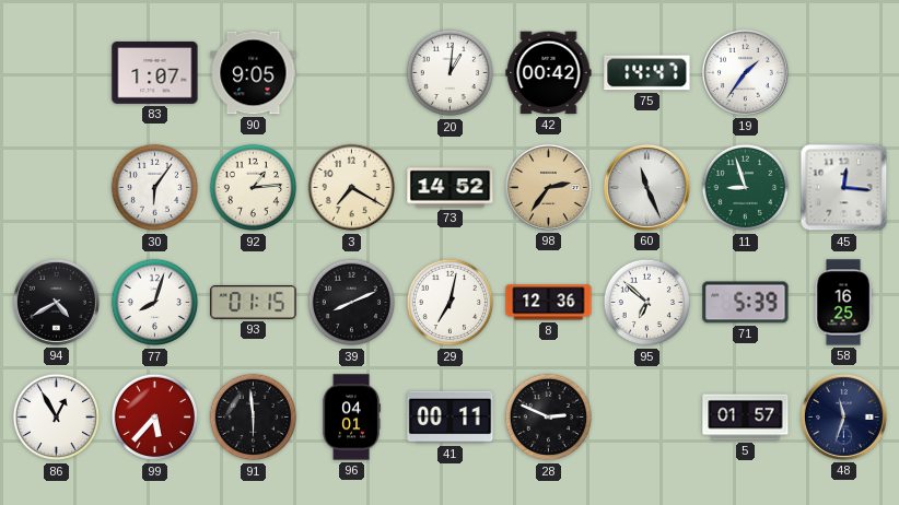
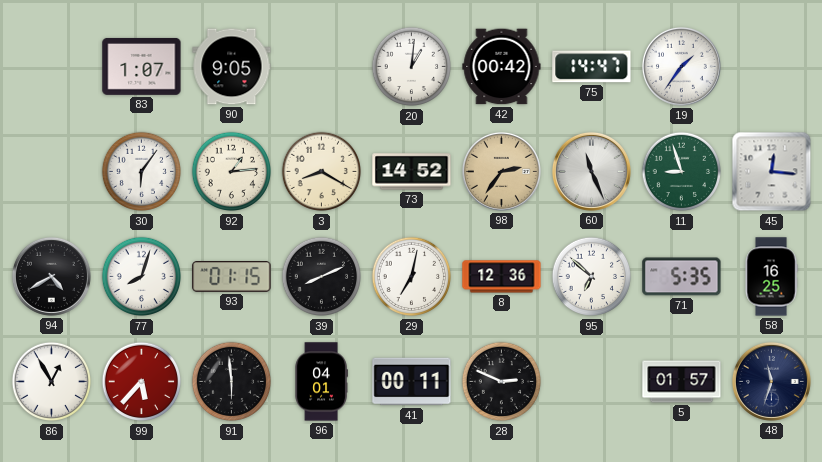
3: 7:20 -> 8:20 (322, 172)
71: 5:39 -> 5:35 (682, 277)
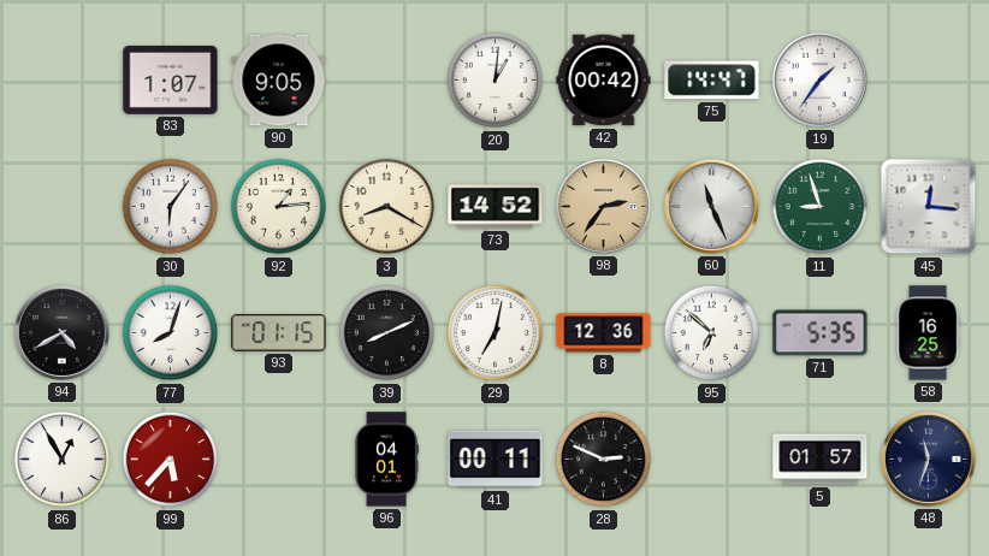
91: 5:59 -> none (232, 382)
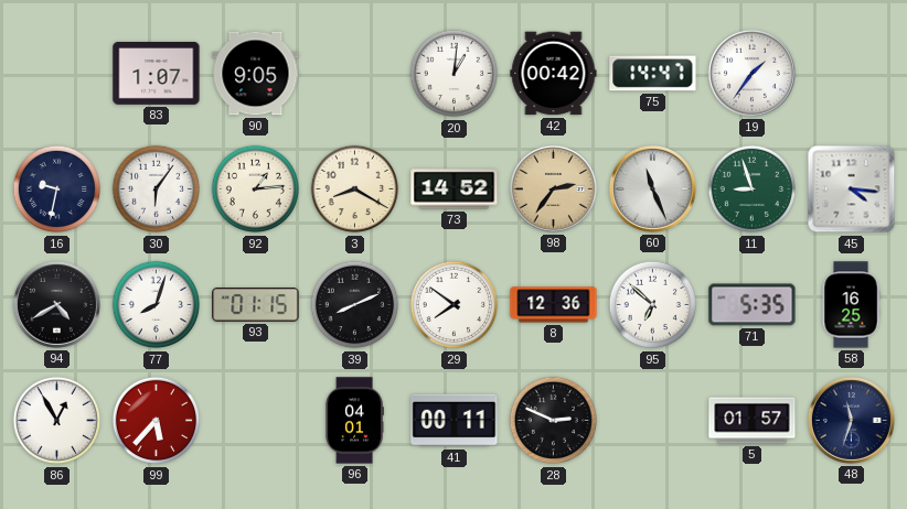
16: none -> 9:32 (57, 189)
45: 12:16 -> 4:16 (852, 189)
29: 7:02 -> 7:51 (455, 305)
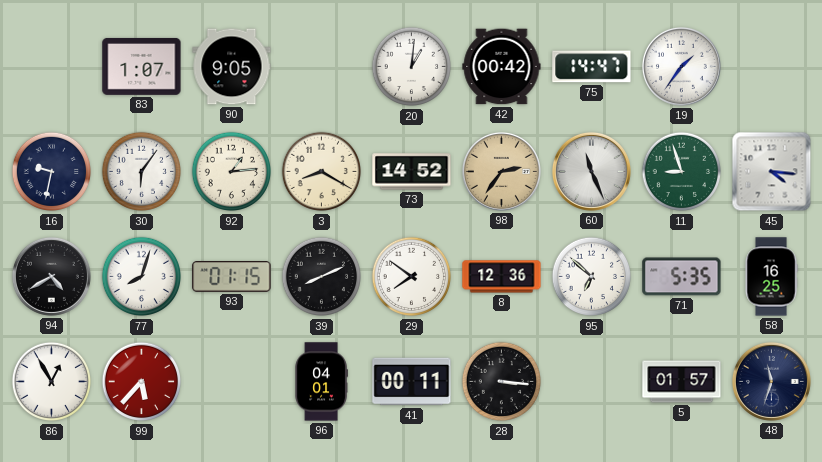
28: 2:49 -> 3:16 (502, 382)
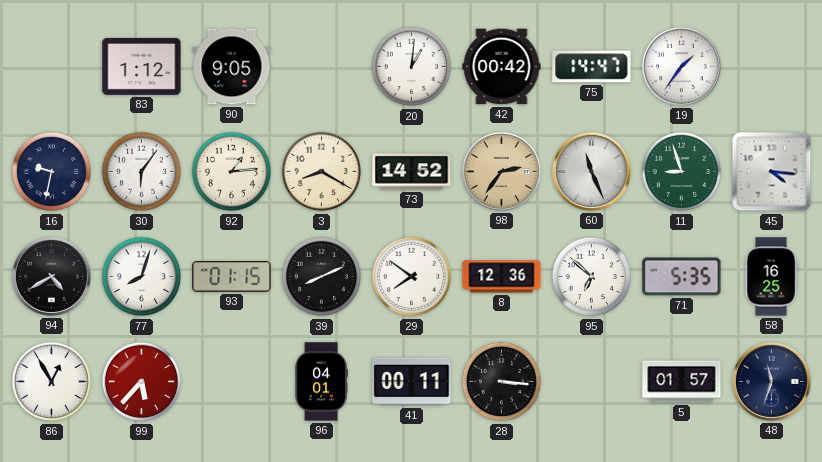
83: 1:07 -> 1:12 (142, 66)
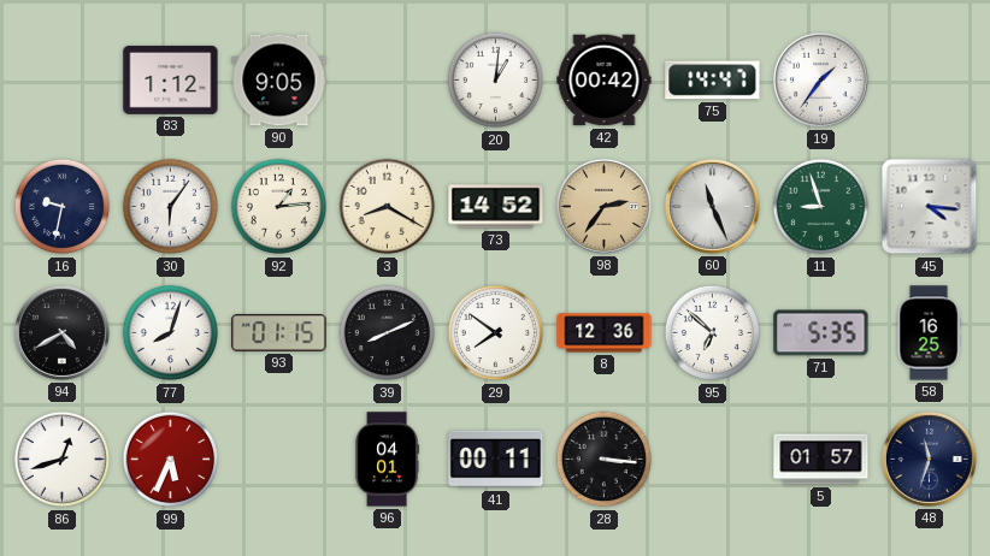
86: 12:55 -> 12:42 (63, 460)
99: 5:37 -> 5:34 (171, 460)
